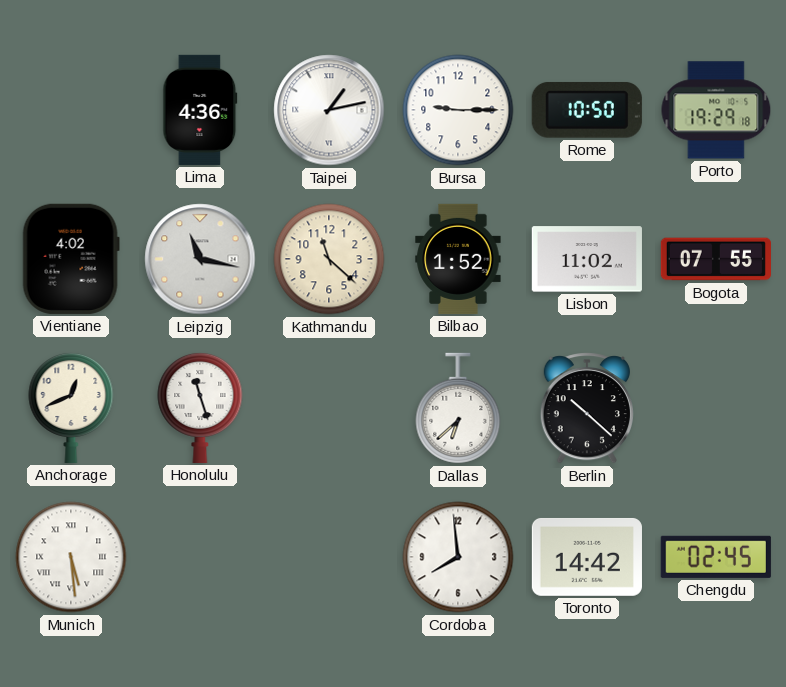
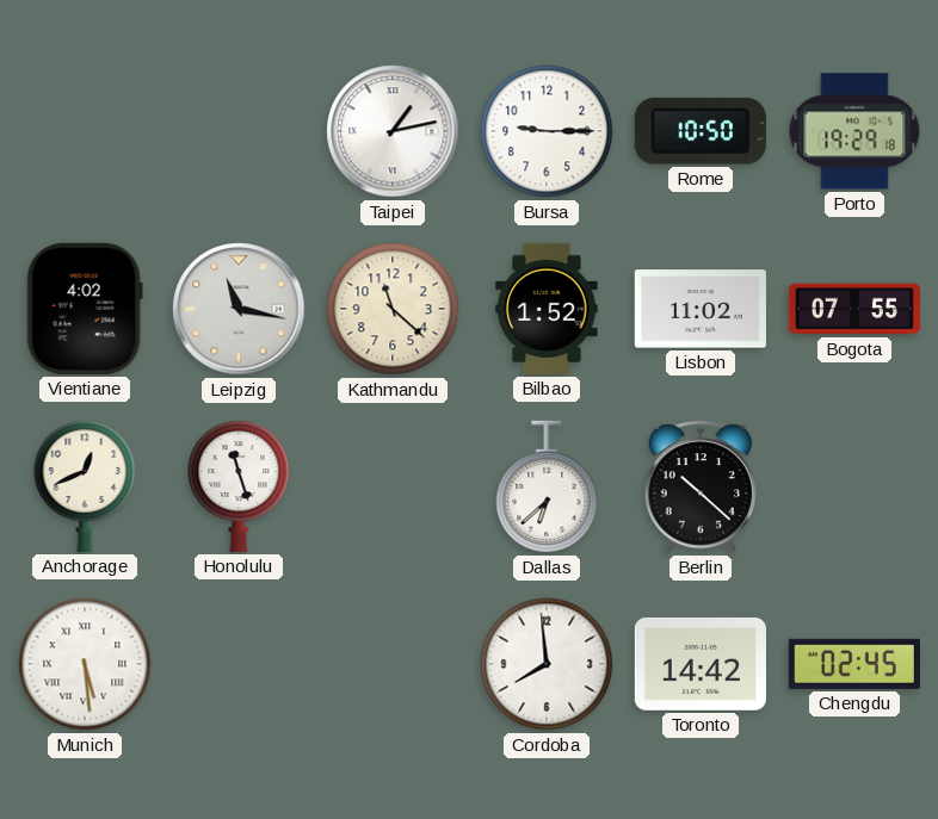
Lima: 4:36 -> none (200, 110)
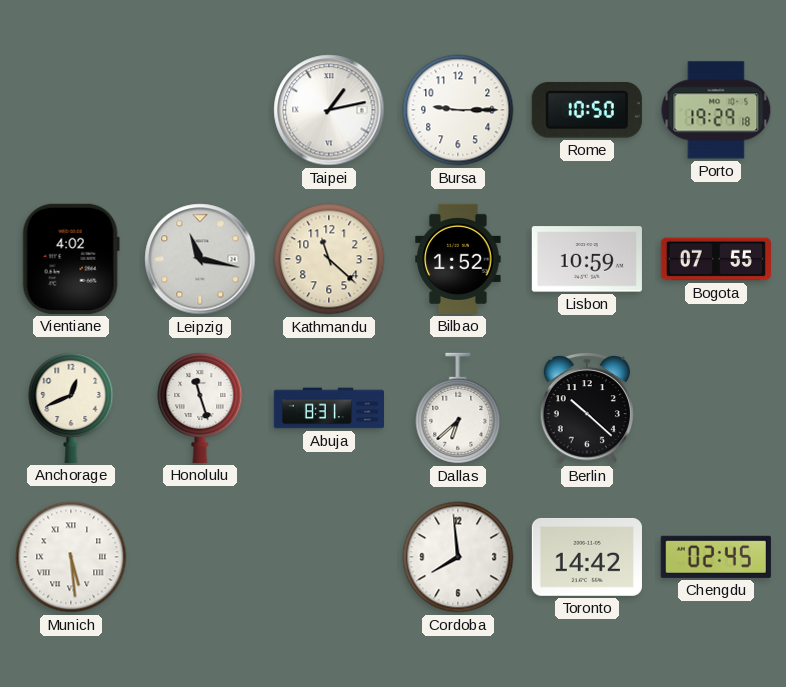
Lisbon: 11:02 -> 10:59 (587, 259)
Abuja: none -> 8:31 (328, 408)
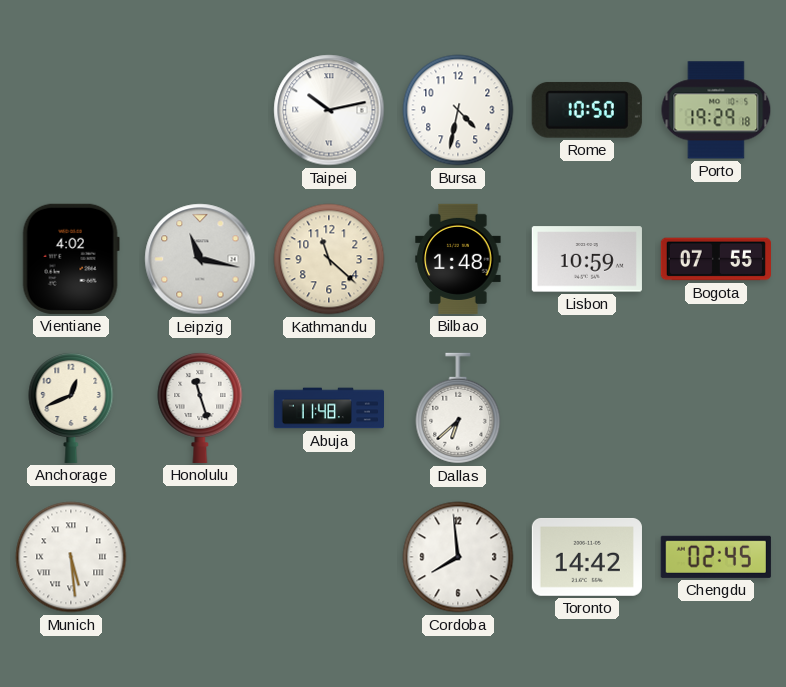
Taipei: 1:13 -> 10:13 (329, 110)
Bursa: 9:15 -> 4:32 (458, 110)
Bilbao: 1:52 -> 1:48 (458, 259)
Abuja: 8:31 -> 11:48 (328, 408)
Berlin: 10:22 -> none (587, 409)
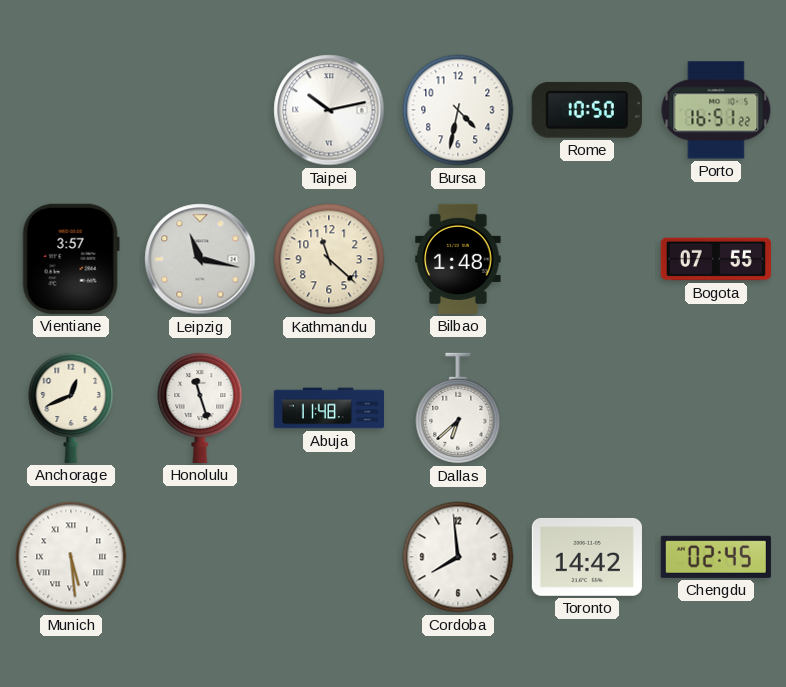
Porto: 19:29 -> 16:51 (716, 110)
Vientiane: 4:02 -> 3:57 (71, 259)
Lisbon: 10:59 -> none (587, 259)
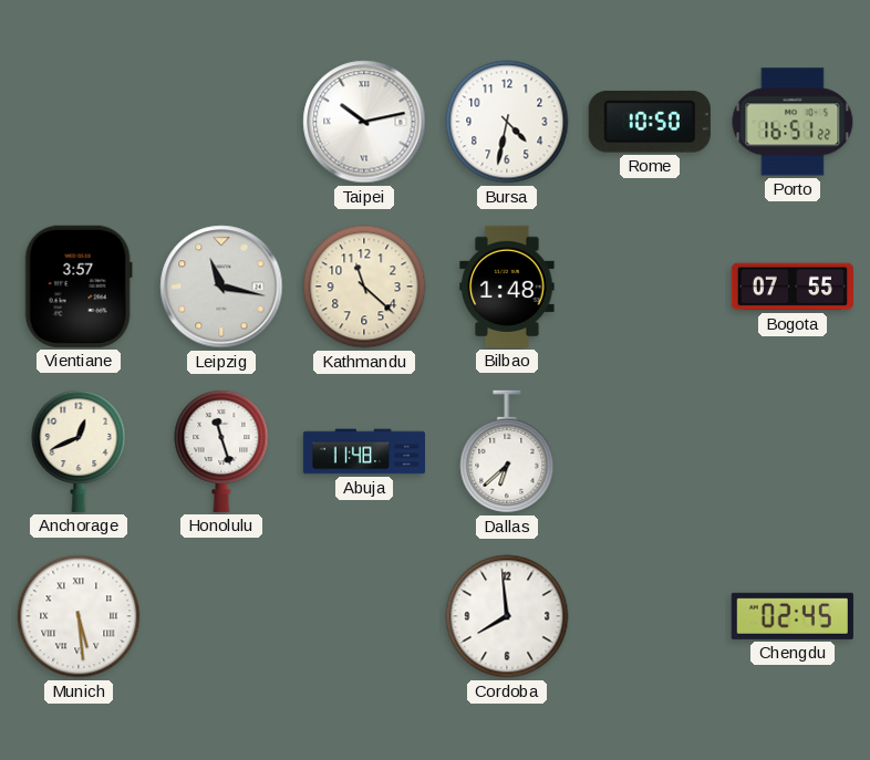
Toronto: 14:42 -> none (587, 557)
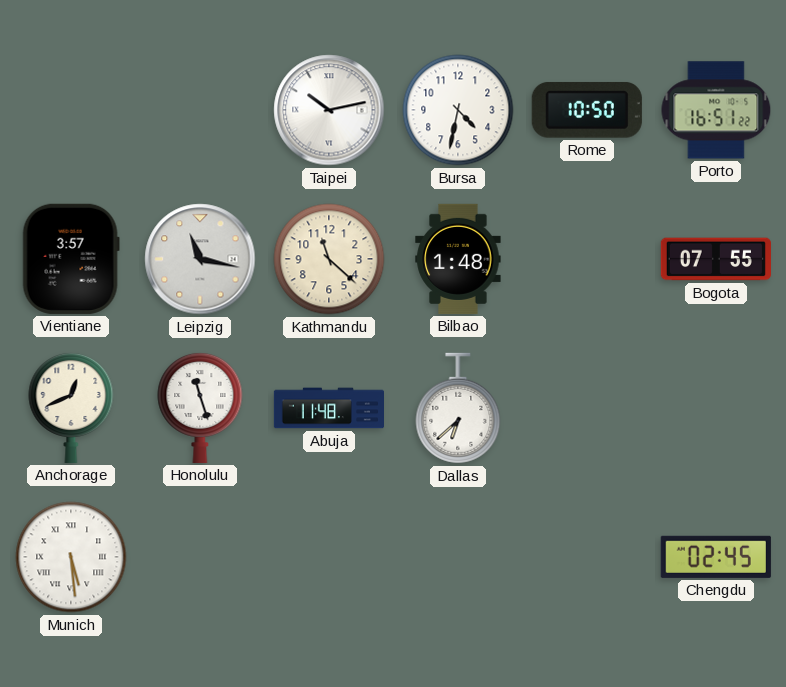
Cordoba: 7:59 -> none (507, 616)
